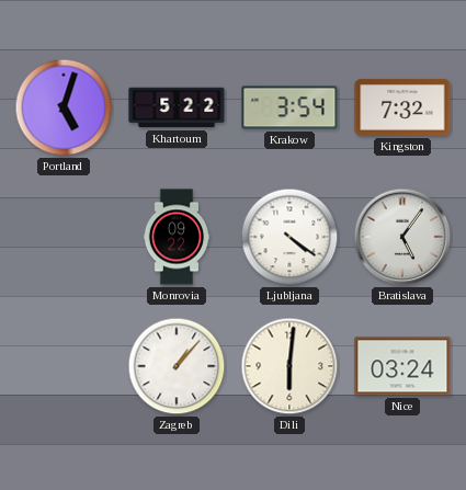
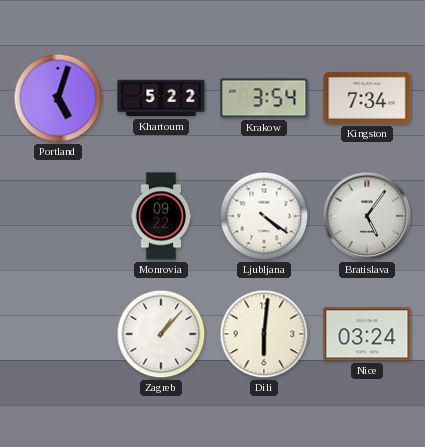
Kingston: 7:32 -> 7:34 (367, 98)
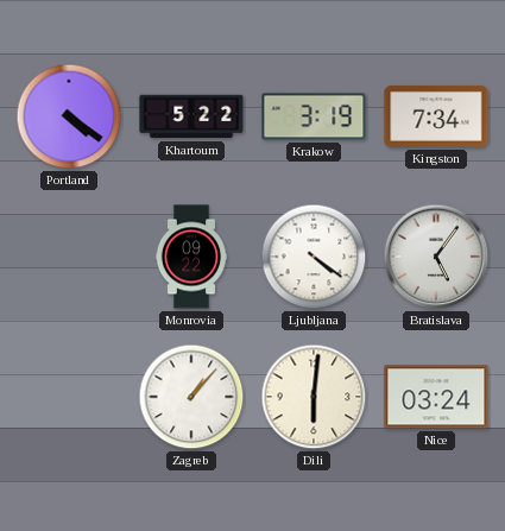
Portland: 5:03 -> 4:21 (69, 116)
Krakow: 3:54 -> 3:19 (314, 116)
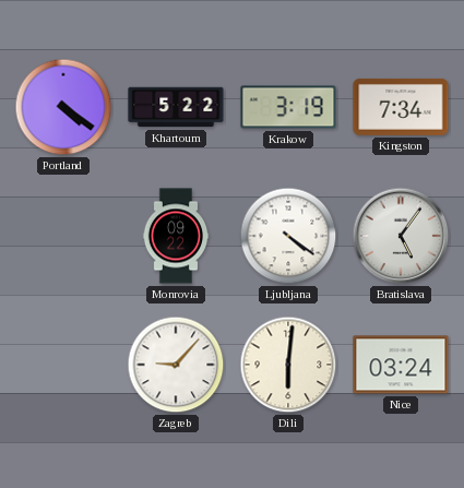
Zagreb: 1:07 -> 9:07 (176, 365)
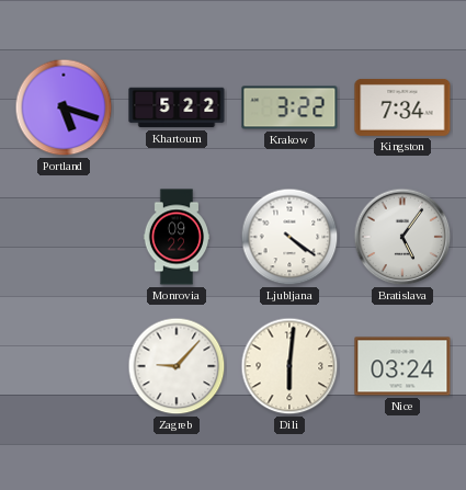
Portland: 4:21 -> 5:18 (64, 107)
Krakow: 3:19 -> 3:22 (289, 107)
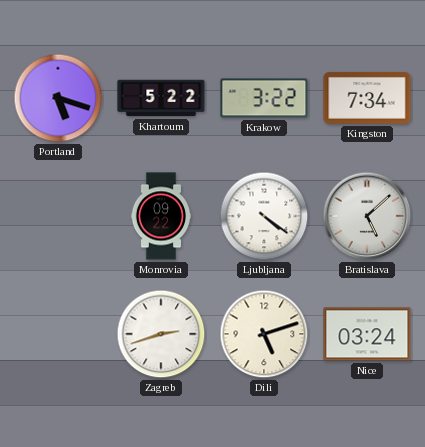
Bratislava: 5:06 -> 5:08 (367, 216)
Zagreb: 9:07 -> 2:42 (161, 334)
Dili: 6:01 -> 5:12 (264, 334)
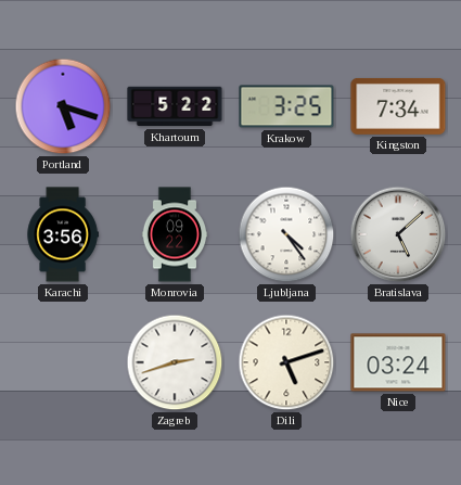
Krakow: 3:22 -> 3:25 (286, 106)
Karachi: none -> 3:56 (63, 234)
Ljubljana: 4:21 -> 4:24 (286, 234)
